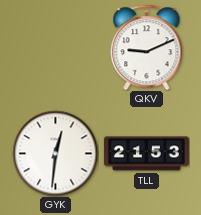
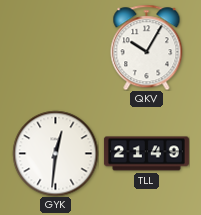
QKV: 9:11 -> 10:05 (147, 47)
TLL: 21:53 -> 21:49 (146, 154)
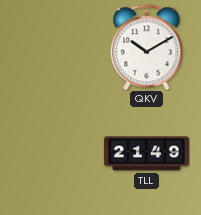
QKV: 10:05 -> 10:10 (147, 47)
GYK: 12:31 -> none (55, 153)
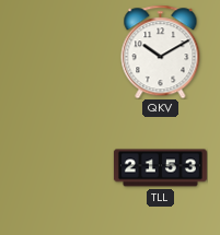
TLL: 21:49 -> 21:53 (160, 168)
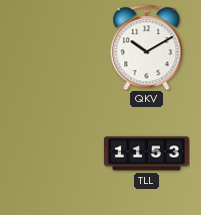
TLL: 21:53 -> 11:53 (146, 154)
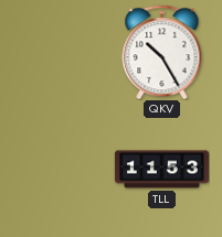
QKV: 10:10 -> 10:25 (162, 52)
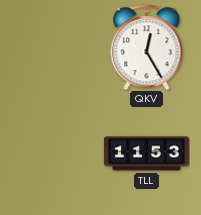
QKV: 10:25 -> 12:25 (147, 47)
